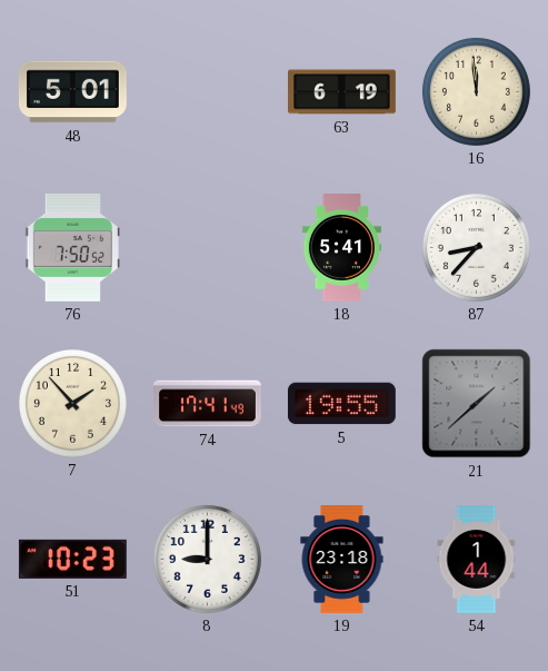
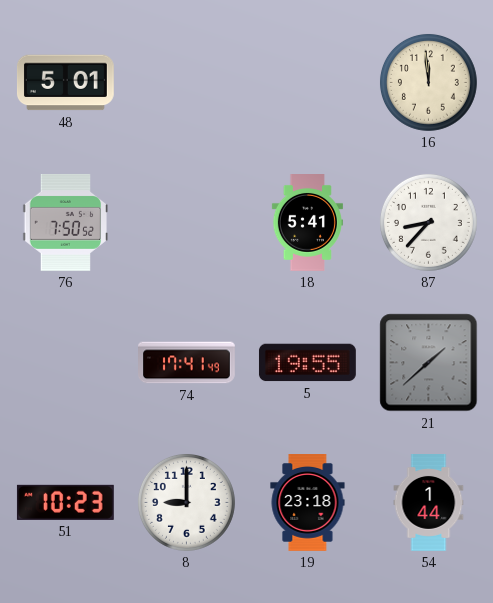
63: 6:19 -> none (342, 92)
7: 1:53 -> none (72, 403)
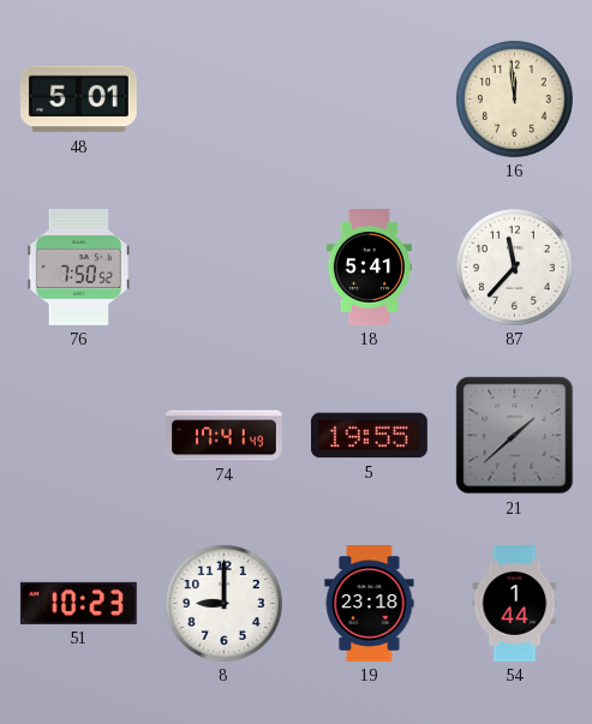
87: 8:37 -> 11:37 (514, 267)
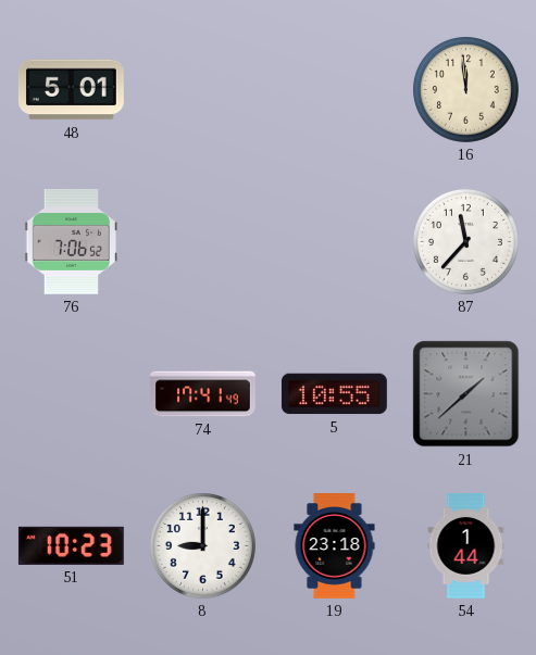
76: 7:50 -> 7:06 (71, 241)
18: 5:41 -> none (369, 268)
5: 19:55 -> 10:55 (334, 394)
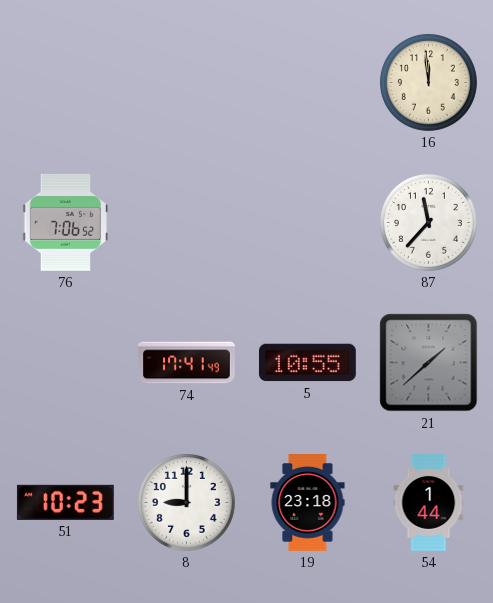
48: 5:01 -> none (71, 90)
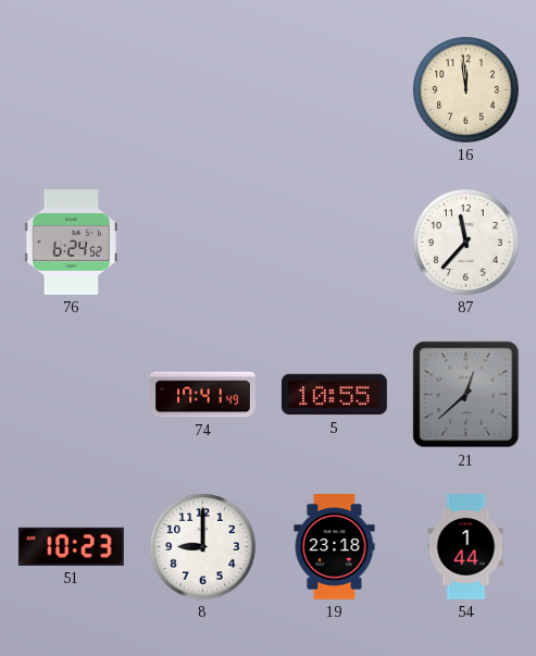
76: 7:06 -> 6:24 (71, 242)
21: 1:38 -> 12:38 (466, 395)
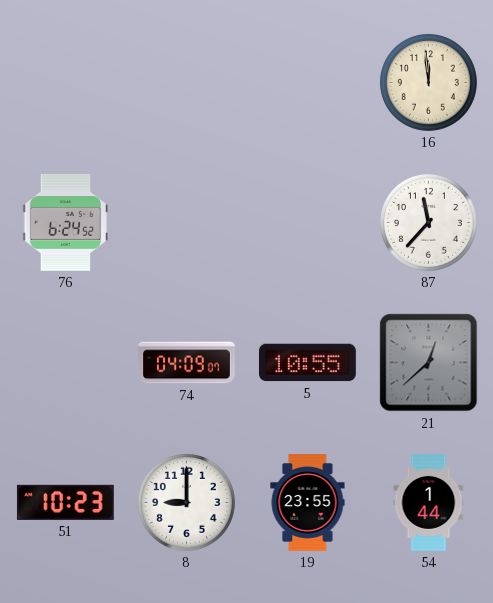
74: 17:41 -> 04:09 (187, 363)
19: 23:18 -> 23:55 (308, 503)
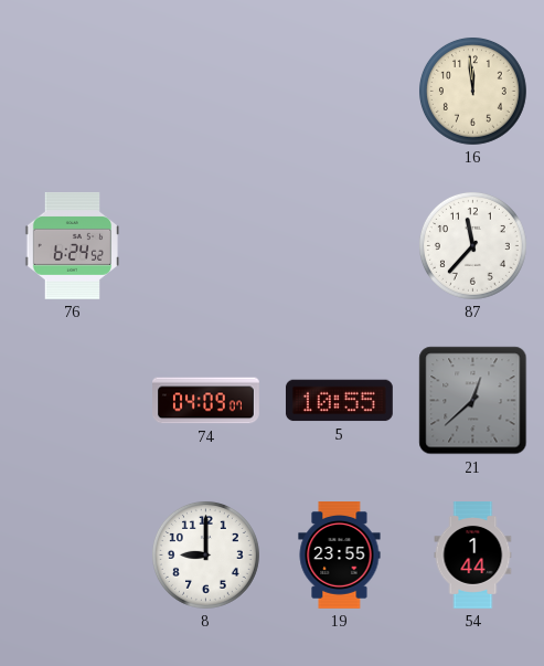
51: 10:23 -> none (65, 502)
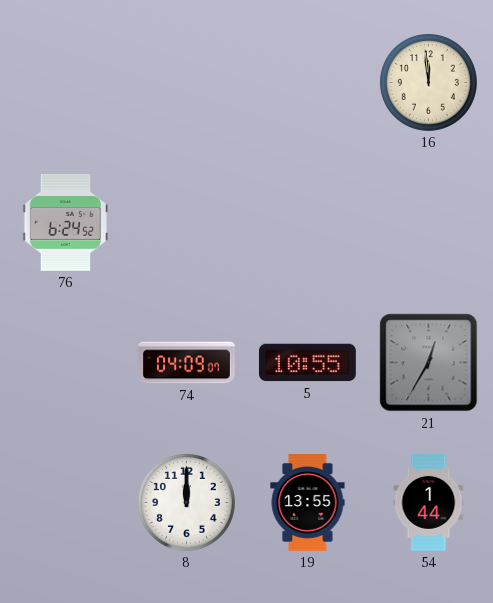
87: 11:37 -> none (472, 245)
21: 12:38 -> 12:35 (429, 363)
8: 9:00 -> 12:00 (186, 502)
19: 23:55 -> 13:55 (308, 503)
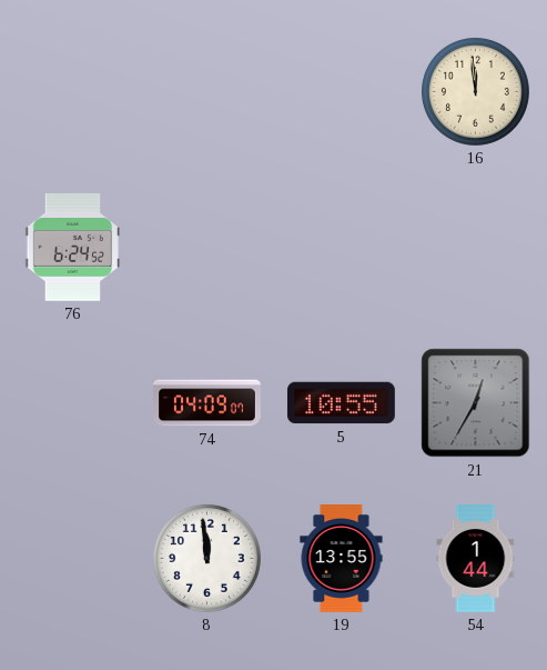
8: 12:00 -> 11:59 (206, 558)
